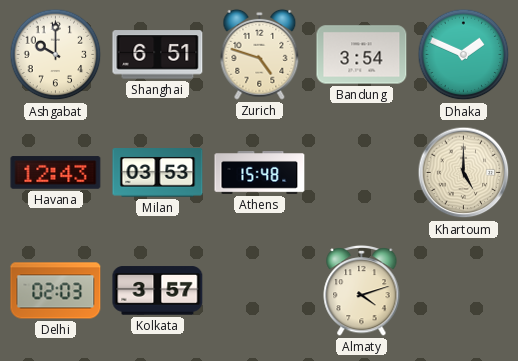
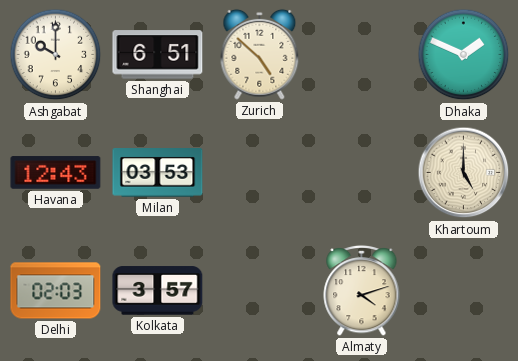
Zurich: 4:48 -> 4:52 (260, 54)
Bandung: 3:54 -> none (362, 55)
Athens: 15:48 -> none (260, 173)
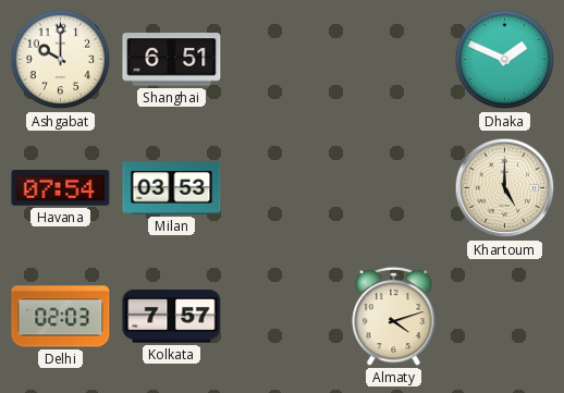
Zurich: 4:52 -> none (260, 54)
Havana: 12:43 -> 07:54 (61, 188)
Kolkata: 3:57 -> 7:57 (172, 317)
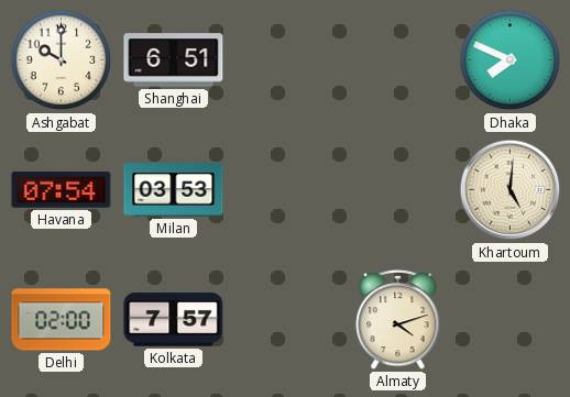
Dhaka: 1:49 -> 7:49 (511, 60)
Khartoum: 5:00 -> 5:01 (511, 190)
Delhi: 02:03 -> 02:00 (62, 320)
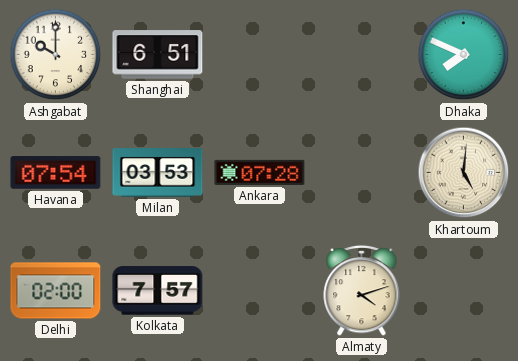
Ankara: none -> 07:28 (260, 172)
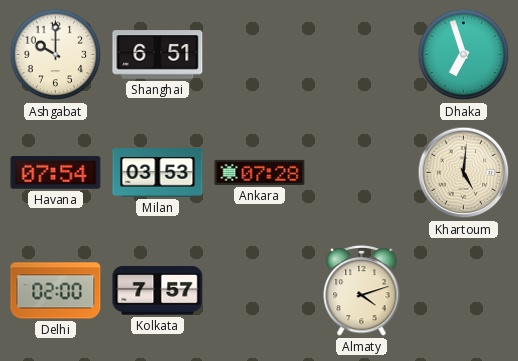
Dhaka: 7:49 -> 6:57 (464, 55)
